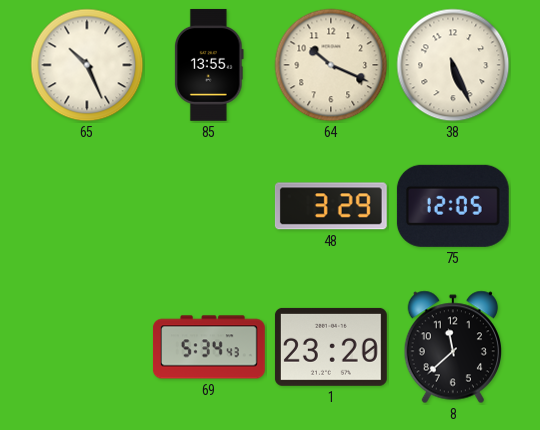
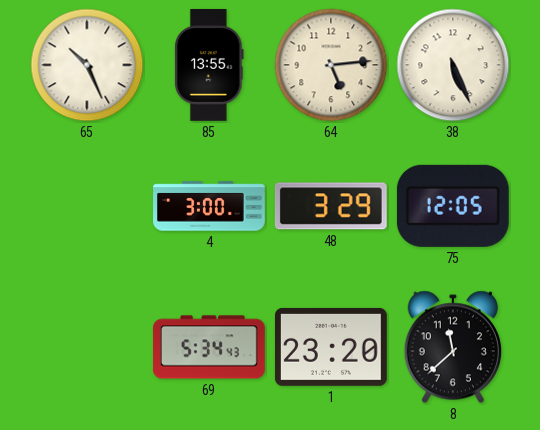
64: 10:19 -> 5:14 (331, 65)
4: none -> 3:00 (210, 206)
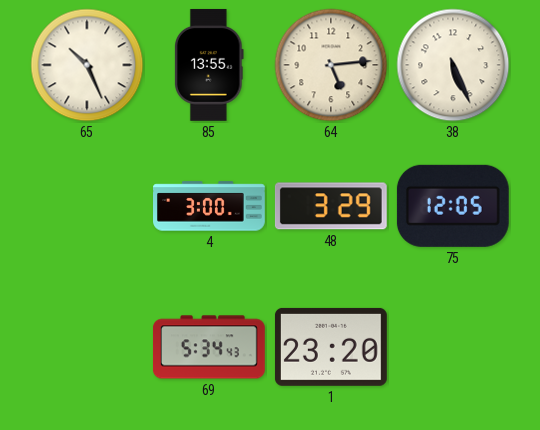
8: 11:38 -> none (452, 347)
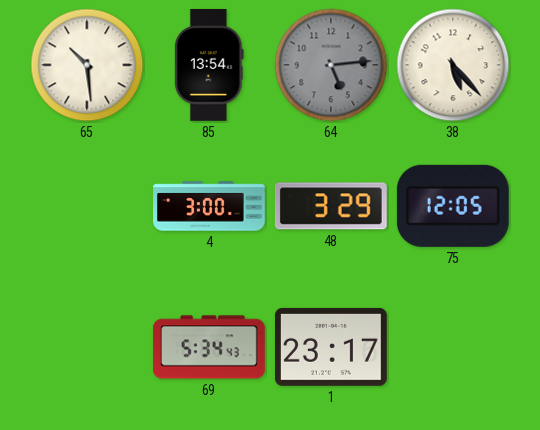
65: 10:26 -> 10:29 (87, 65)
85: 13:55 -> 13:54 (210, 65)
64 dial: cream -> grey (331, 65)
38: 5:26 -> 5:23 (453, 65)
1: 23:20 -> 23:17 (331, 347)
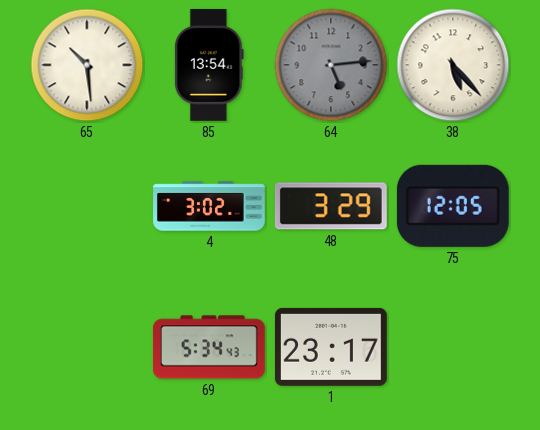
4: 3:00 -> 3:02 (210, 206)
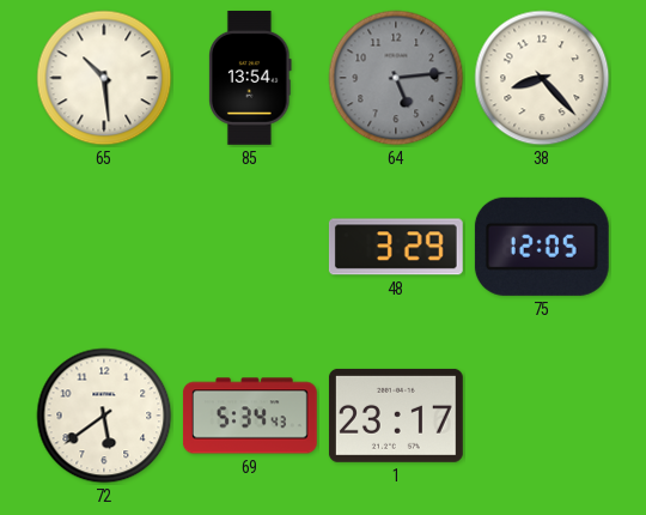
38: 5:23 -> 8:23 (542, 78)
4: 3:02 -> none (210, 206)
72: none -> 5:39 (104, 416)
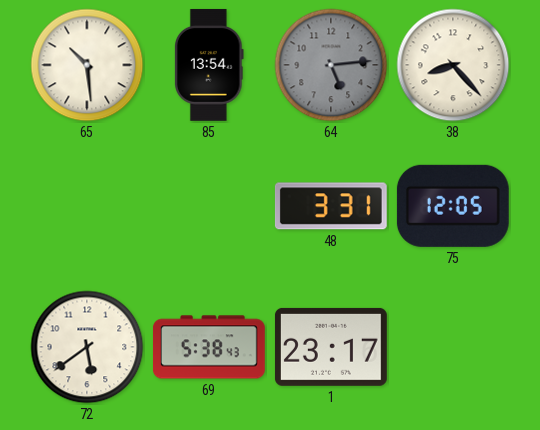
48: 3:29 -> 3:31 (331, 206)
69: 5:34 -> 5:38 (209, 347)
